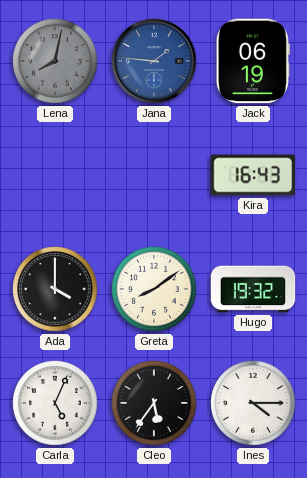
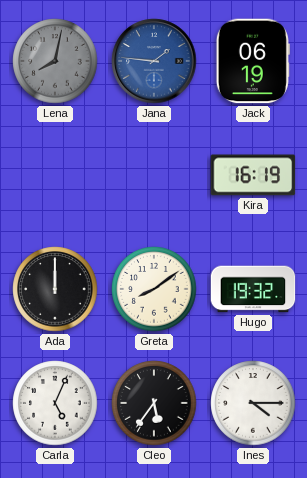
Kira: 16:43 -> 16:19 (253, 175)
Ada: 4:00 -> 12:00 (55, 289)
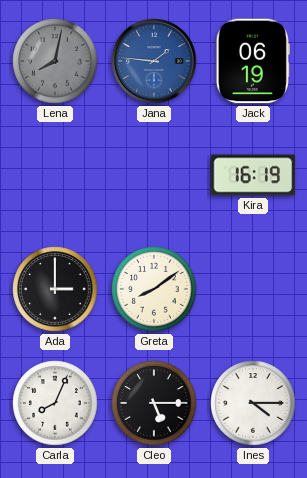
Ada: 12:00 -> 3:00 (55, 289)
Hugo: 19:32 -> none (253, 289)
Carla: 5:04 -> 8:04 (55, 403)
Cleo: 5:36 -> 5:15 (154, 403)
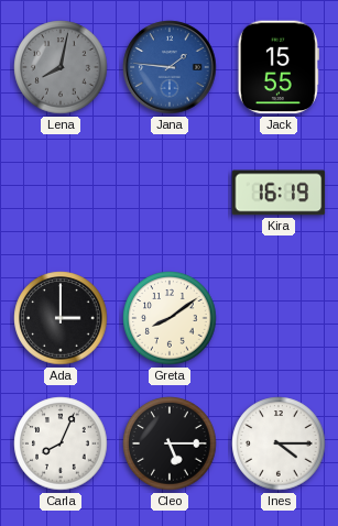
Jack: 06:19 -> 15:55 (279, 67)
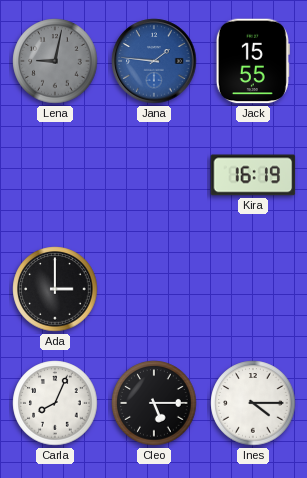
Lena: 8:02 -> 9:02 (55, 61)
Greta: 8:09 -> none (170, 318)
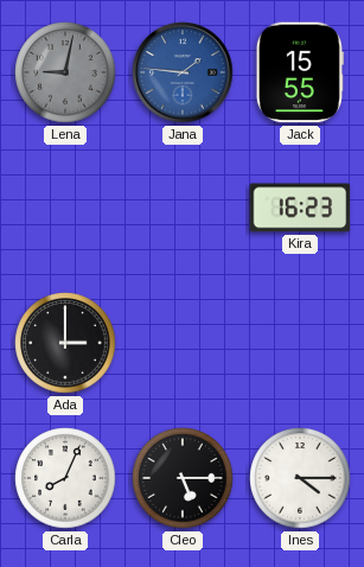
Kira: 16:19 -> 16:23 (300, 208)
